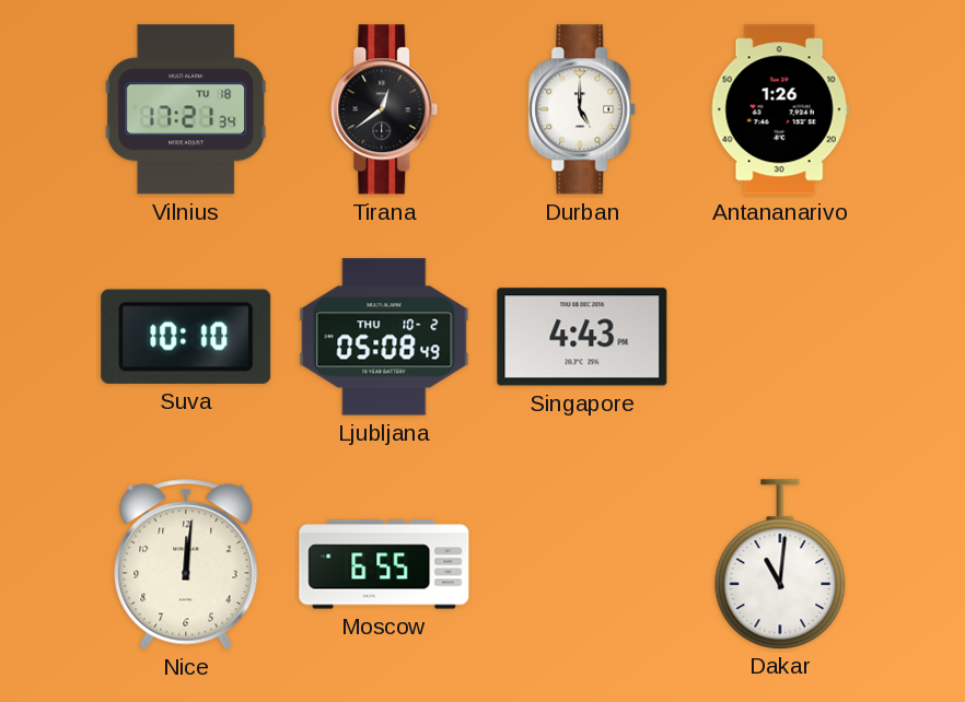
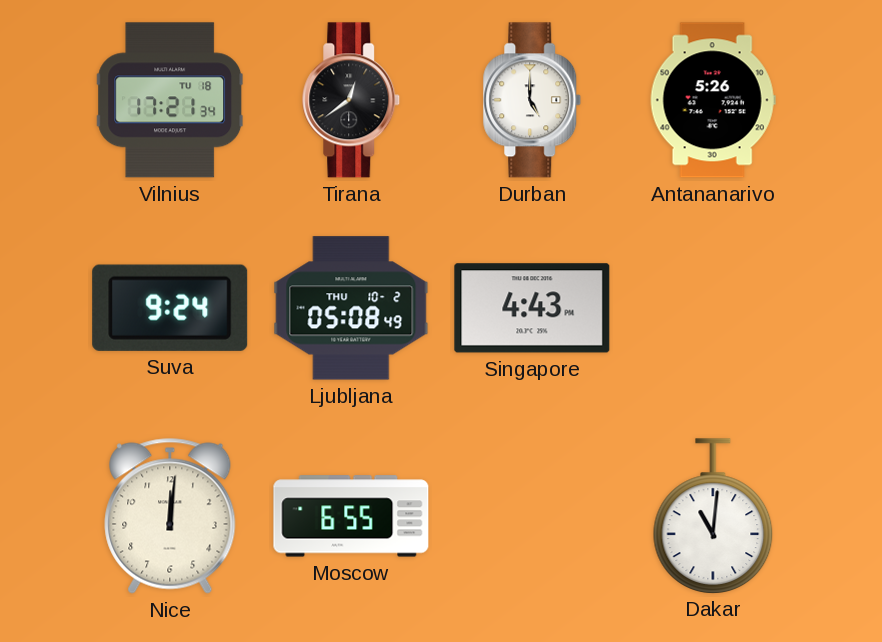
Antananarivo: 1:26 -> 5:26 (713, 100)
Suva: 10:10 -> 9:24 (170, 308)
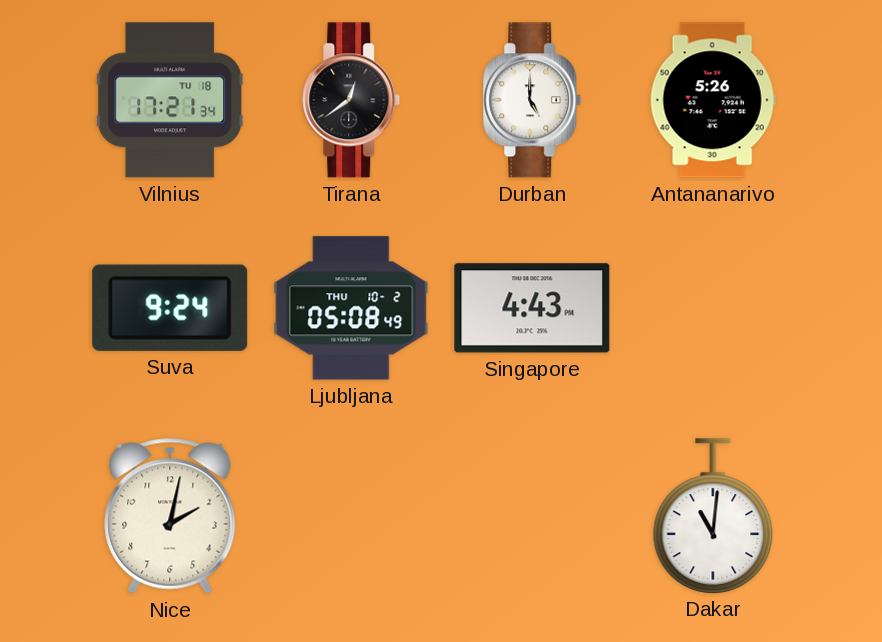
Nice: 12:01 -> 2:02 (170, 516)
Moscow: 6:55 -> none (351, 516)
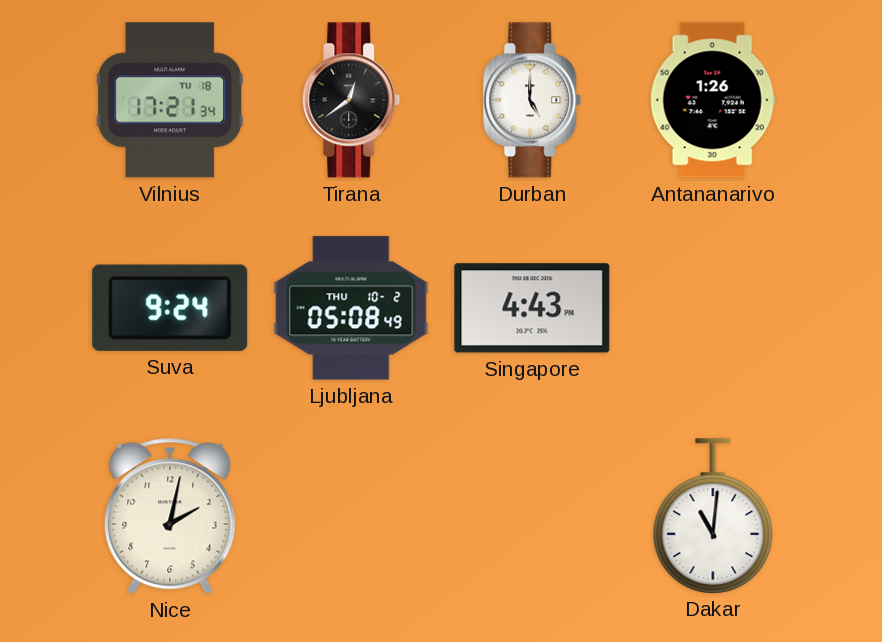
Antananarivo: 5:26 -> 1:26 (713, 100)
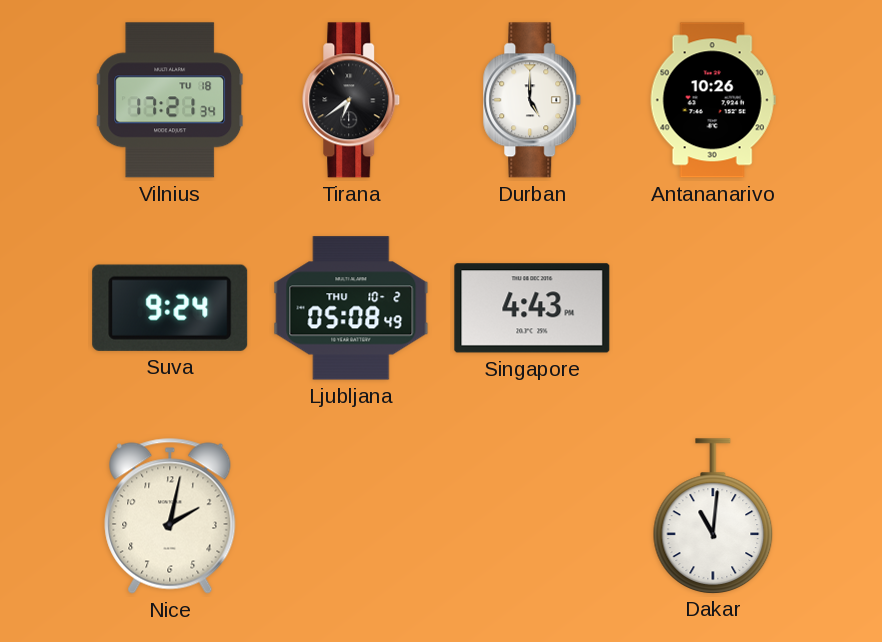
Tirana: 12:39 -> 6:39 (351, 100)
Antananarivo: 1:26 -> 10:26 (713, 100)
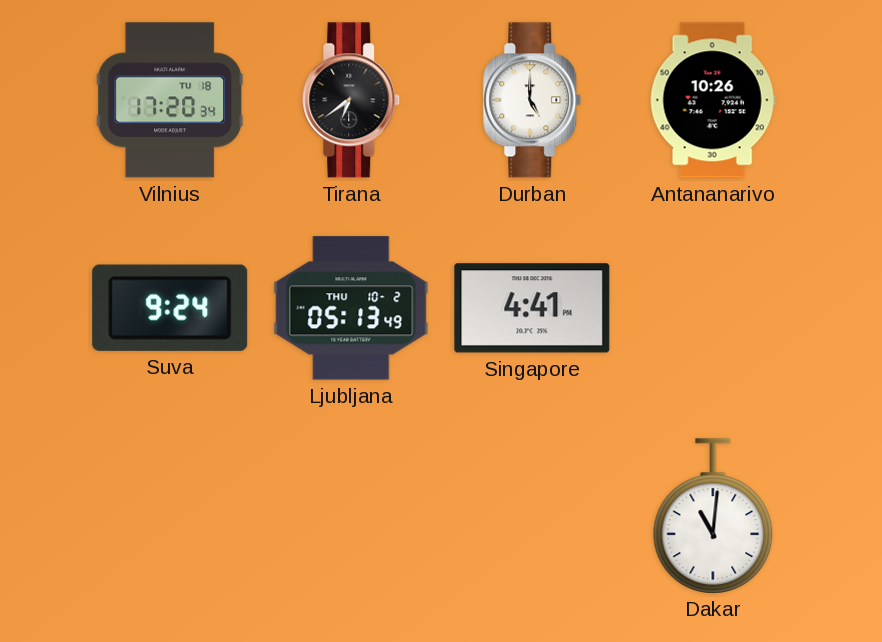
Vilnius: 17:21 -> 17:20 (170, 100)
Ljubljana: 05:08 -> 05:13 (351, 308)
Singapore: 4:43 -> 4:41 (532, 308)
Nice: 2:02 -> none (170, 516)
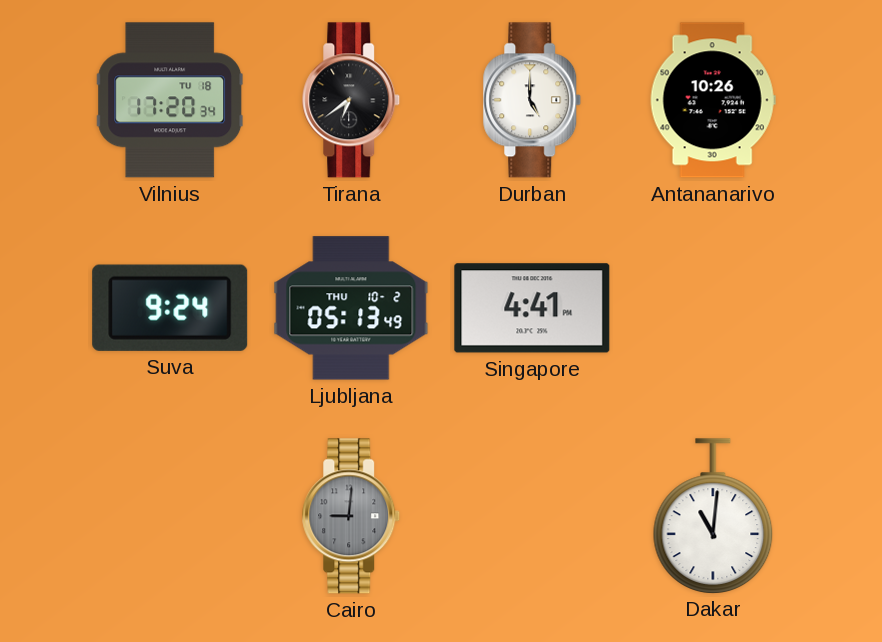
Cairo: none -> 9:01 (351, 516)
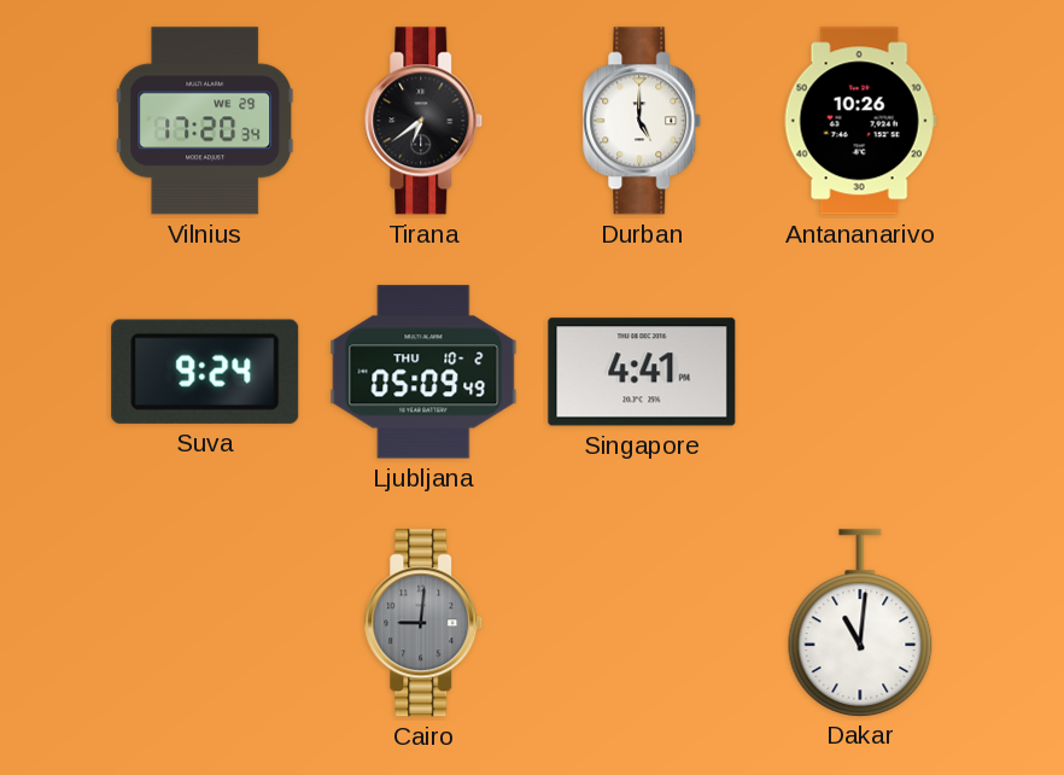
Vilnius date: TU 18 -> WE 29 (205, 121)
Ljubljana: 05:13 -> 05:09 (423, 372)
